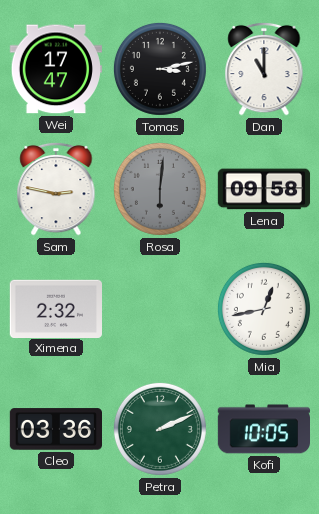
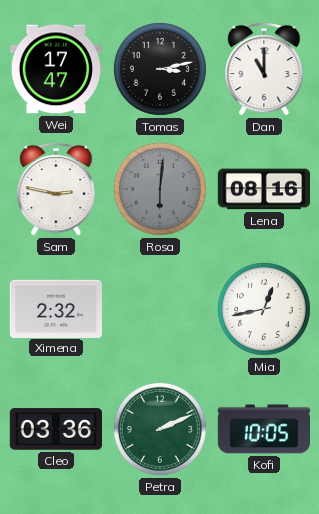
Lena: 09:58 -> 08:16 (264, 189)
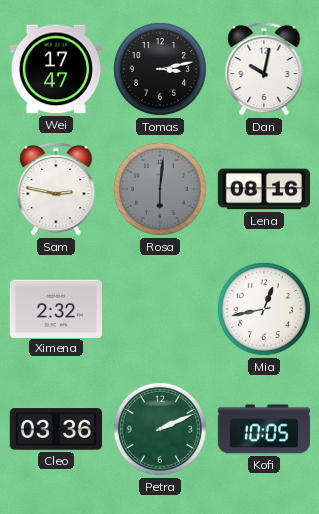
Dan: 11:00 -> 10:02 (264, 69)
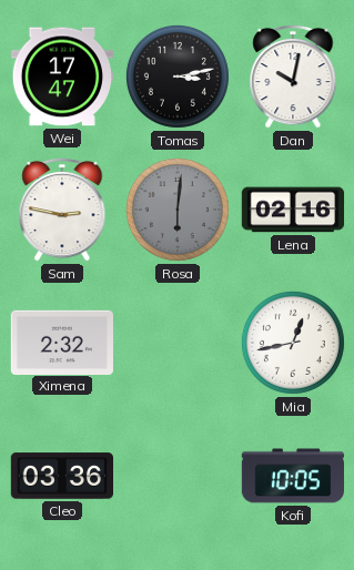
Lena: 08:16 -> 02:16 (293, 210)
Petra: 2:11 -> none (160, 429)
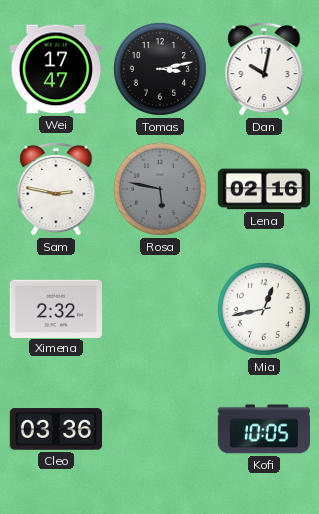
Rosa: 6:01 -> 5:47 (160, 189)
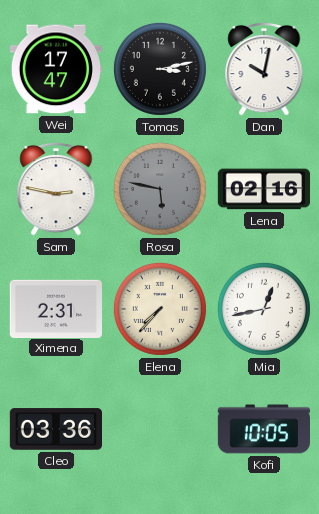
Ximena: 2:32 -> 2:31 (55, 308)
Elena: none -> 7:37 (160, 309)
